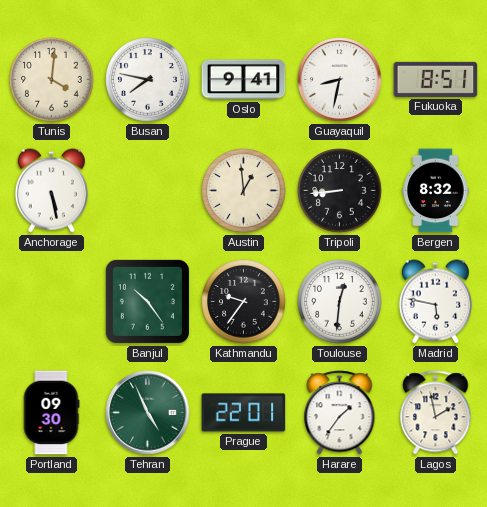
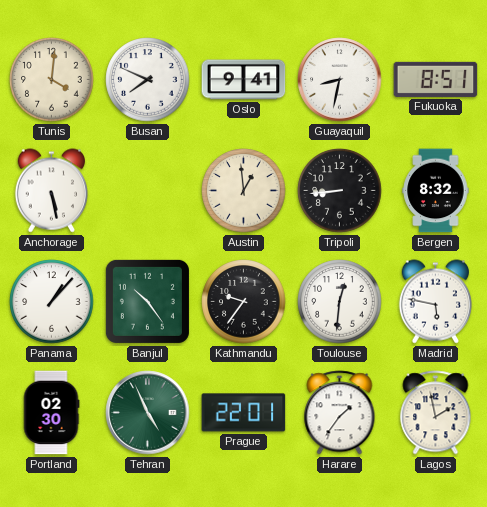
Busan: 7:47 -> 7:49 (148, 80)
Panama: none -> 1:07 (52, 302)
Portland: 09:30 -> 02:30 (51, 413)
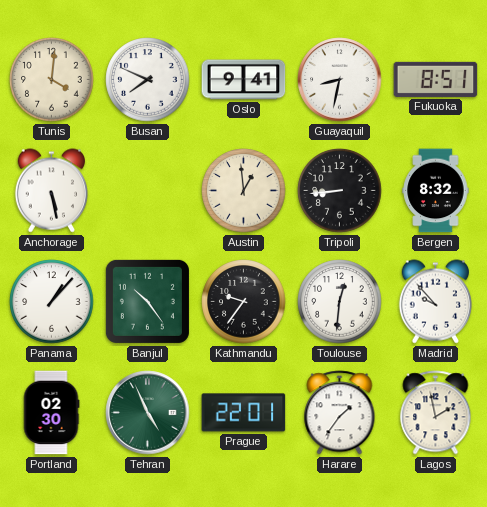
Madrid: 5:47 -> 9:53 (435, 302)
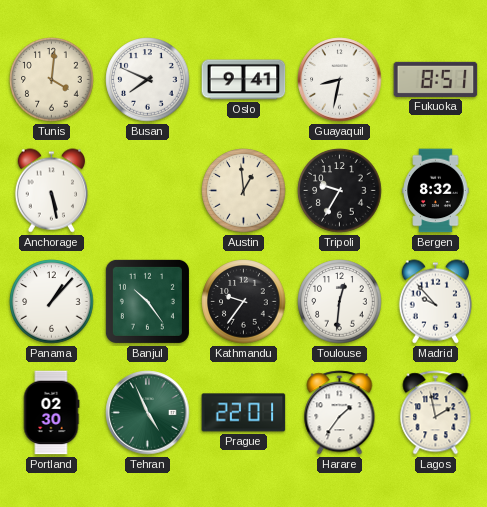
Tripoli: 8:44 -> 9:35 (340, 191)
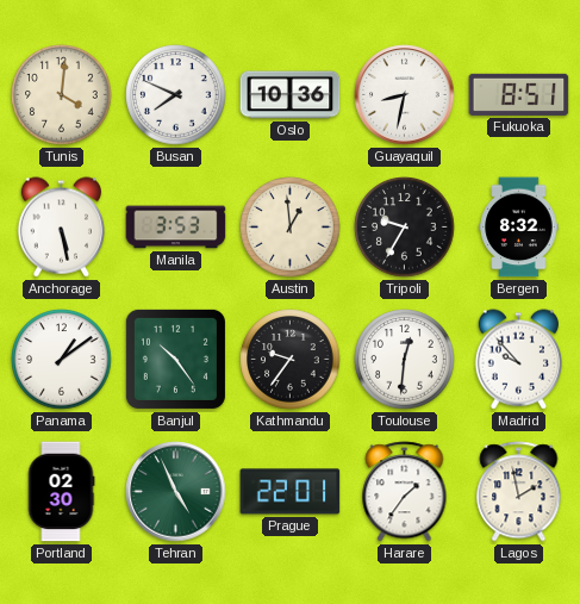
Oslo: 9:41 -> 10:36 (291, 95)
Manila: none -> 3:53 (176, 228)
Panama: 1:07 -> 1:09 (62, 360)
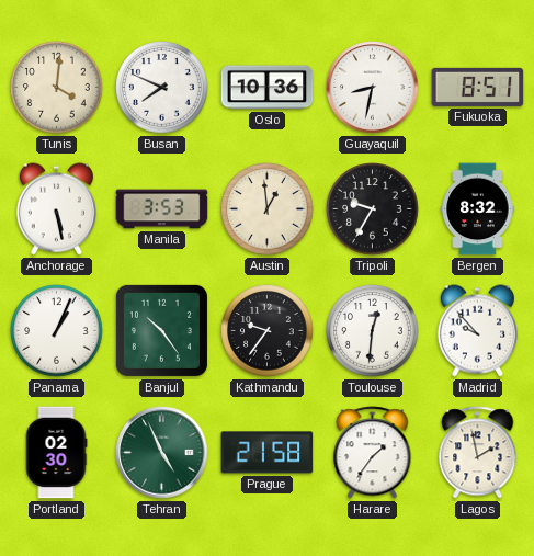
Panama: 1:09 -> 1:04 (57, 331)
Prague: 22:01 -> 21:58 (268, 453)
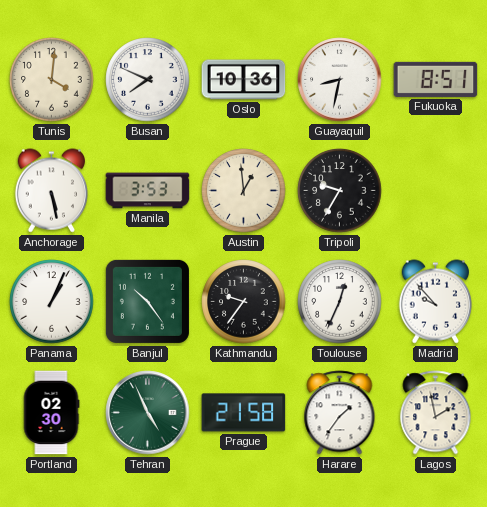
Bergen: 8:32 -> none (478, 209)
Toulouse: 12:31 -> 12:34 (340, 302)
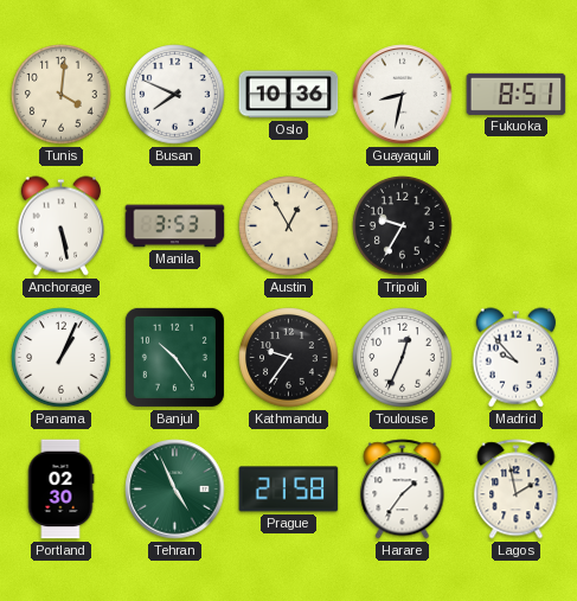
Austin: 12:59 -> 12:55 (289, 226)
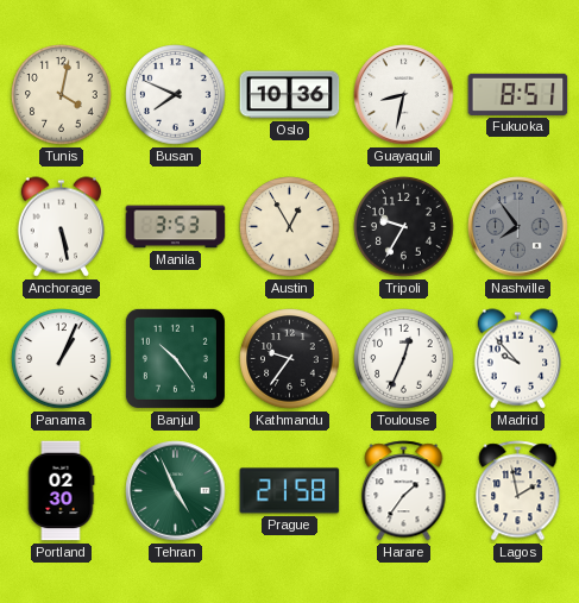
Tunis: 4:01 -> 4:02 (62, 95)
Nashville: none -> 7:54 (518, 227)
